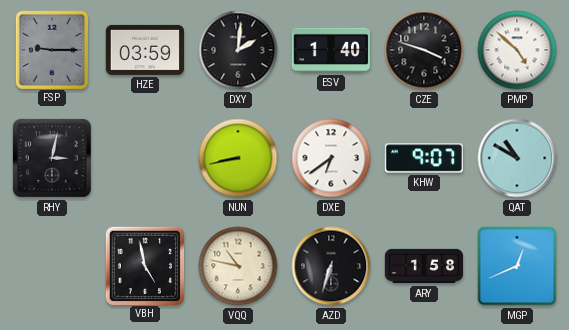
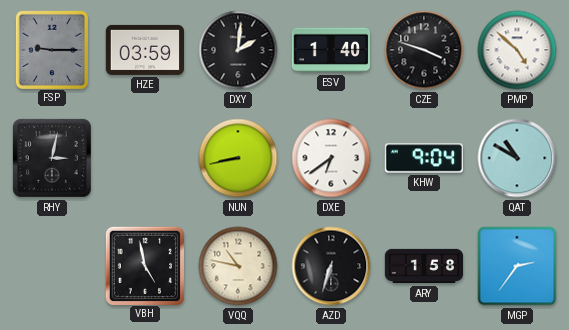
KHW: 9:07 -> 9:04 (423, 158)
MGP: 12:41 -> 2:36 (517, 266)
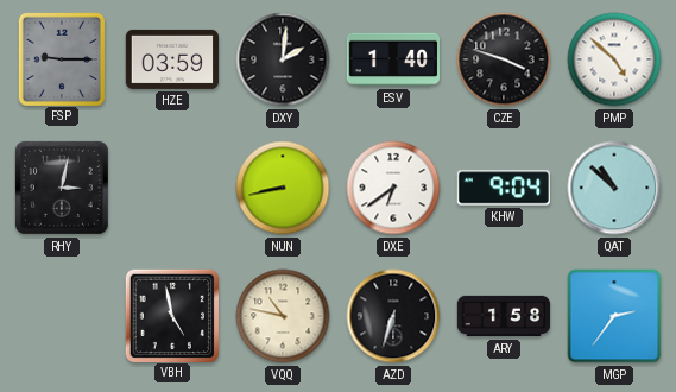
QAT: 10:50 -> 10:52 (614, 188)
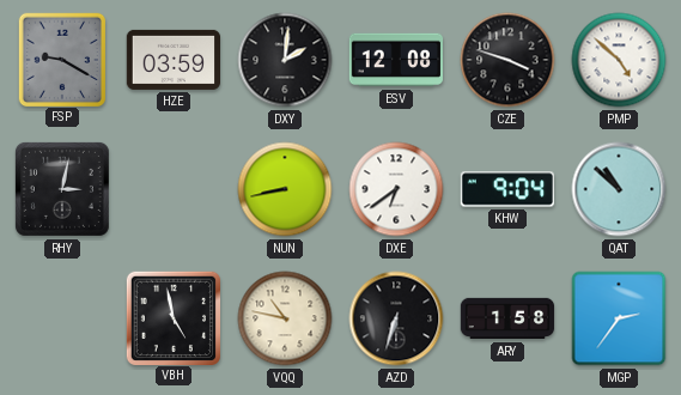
FSP: 9:15 -> 9:20 (61, 59)
ESV: 1:40 -> 12:08 (395, 60)
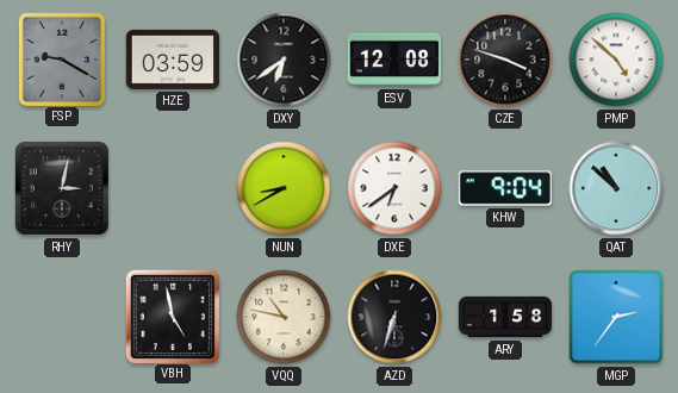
DXY: 2:01 -> 6:39 (284, 60)
NUN: 8:43 -> 8:40 (284, 188)
